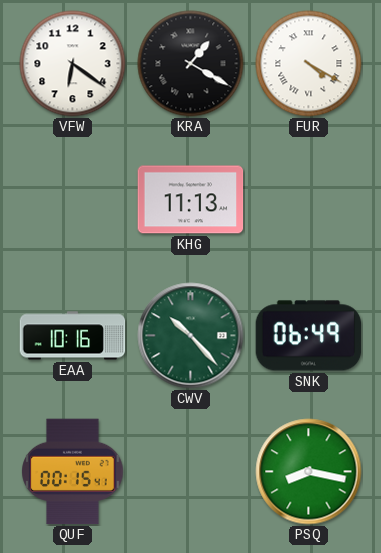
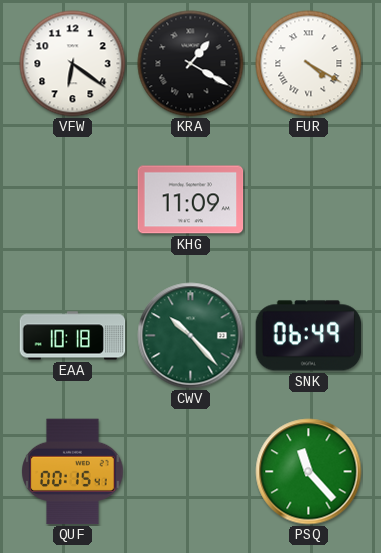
KHG: 11:13 -> 11:09 (191, 200)
EAA: 10:16 -> 10:18 (73, 336)
PSQ: 8:17 -> 11:23 (309, 472)
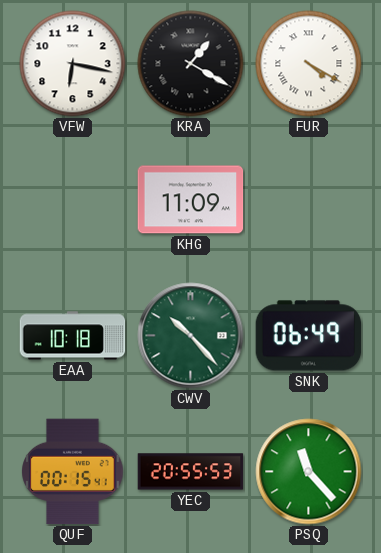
VFW: 6:21 -> 6:17 (73, 64)
YEC: none -> 20:55 (191, 472)
